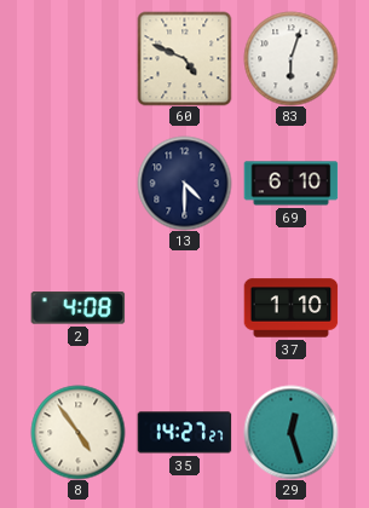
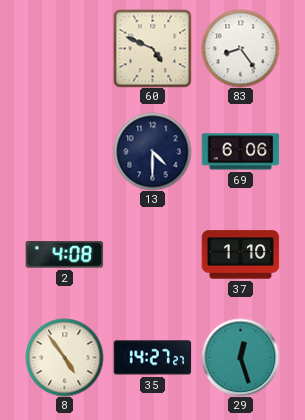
83: 6:03 -> 8:24 (240, 48)
69: 6:10 -> 6:06 (240, 152)
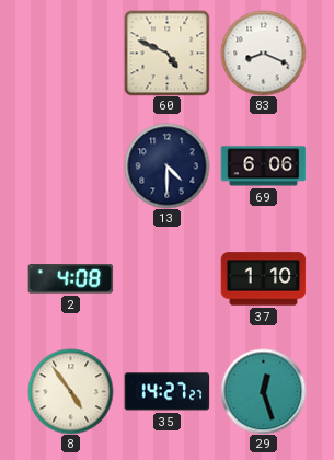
83: 8:24 -> 8:19 (263, 53)
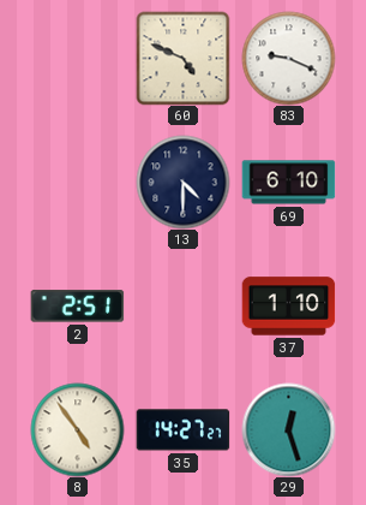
83: 8:19 -> 9:19 (288, 58)
69: 6:06 -> 6:10 (288, 183)
2: 4:08 -> 2:51 (77, 307)
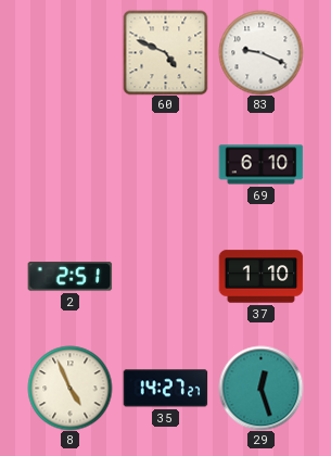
13: 4:30 -> none (182, 182)
8: 4:54 -> 4:56 (69, 388)
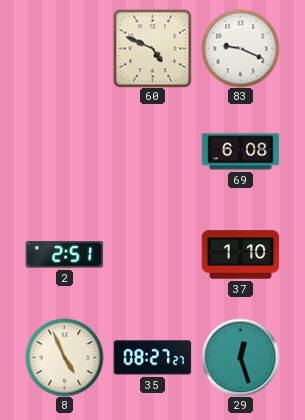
69: 6:10 -> 6:08 (240, 152)
35: 14:27 -> 08:27 (152, 358)
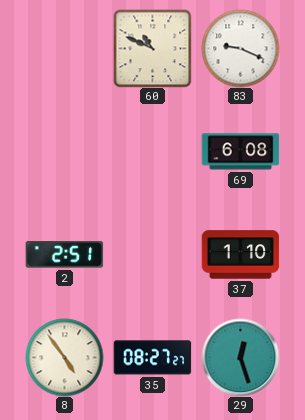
60: 4:49 -> 10:49 (152, 48)
8: 4:56 -> 4:54 (64, 357)
